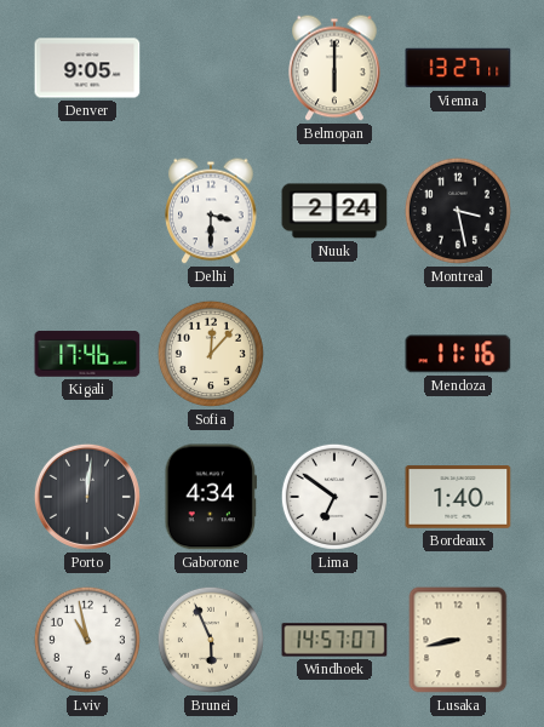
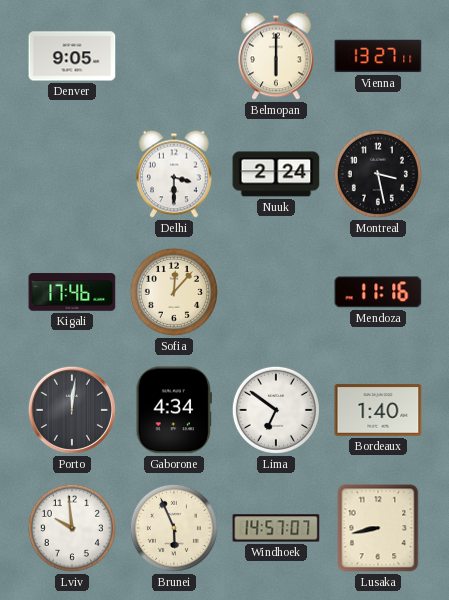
Lviv: 10:58 -> 9:59 (72, 528)
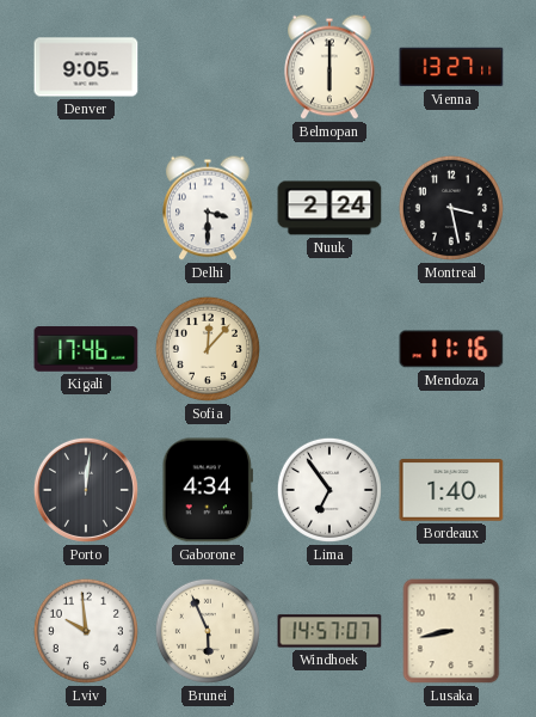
Lima: 6:51 -> 6:54 (329, 490)
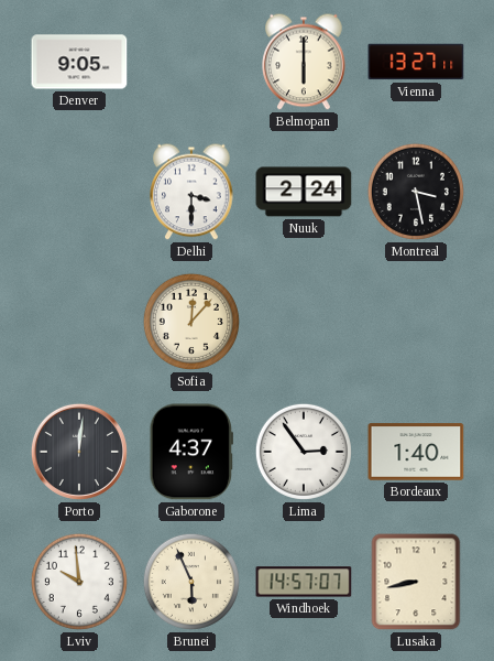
Kigali: 17:46 -> none (86, 349)
Mendoza: 11:16 -> none (451, 349)
Gaborone: 4:34 -> 4:37 (191, 452)
Lima: 6:54 -> 2:54 (304, 452)
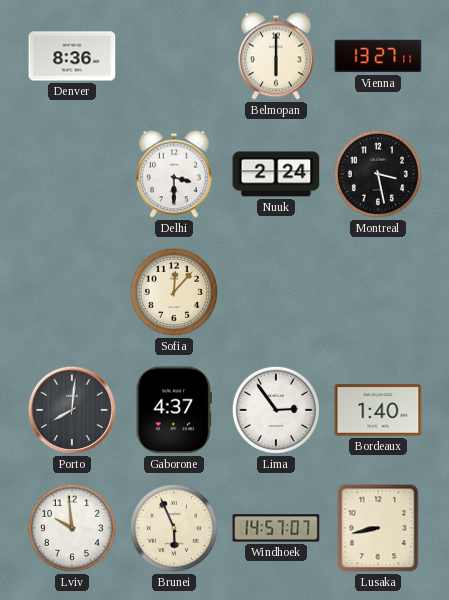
Denver: 9:05 -> 8:36 (72, 56)
Porto: 12:01 -> 8:01 (72, 410)
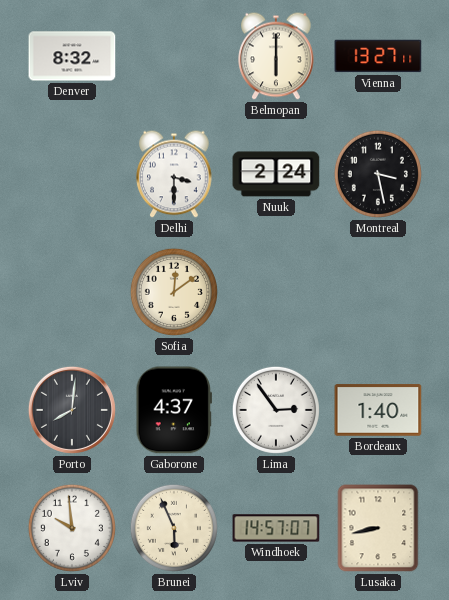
Denver: 8:36 -> 8:32 (72, 56)
Sofia: 12:07 -> 12:09 (174, 292)
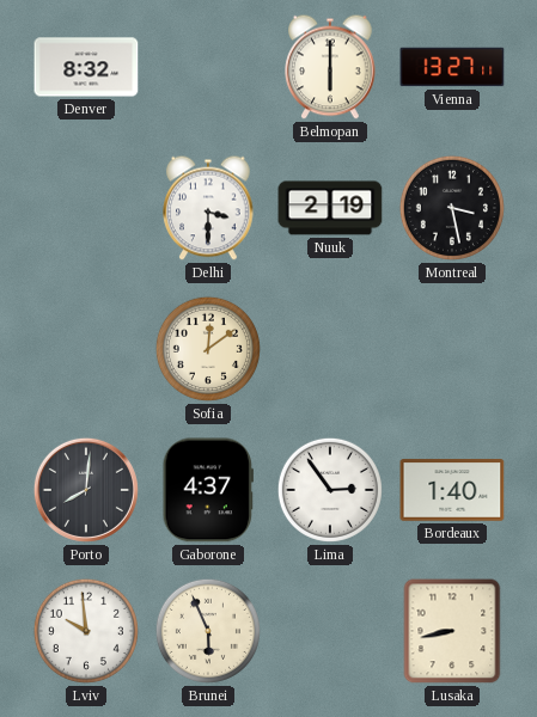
Nuuk: 2:24 -> 2:19 (330, 208)
Windhoek: 14:57 -> none (276, 528)
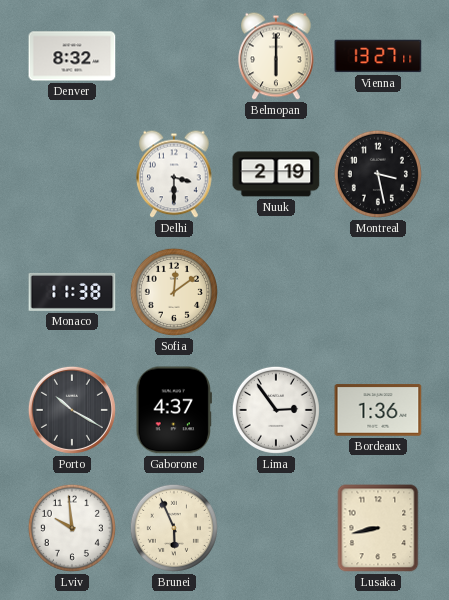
Monaco: none -> 11:38 (72, 292)
Porto: 8:01 -> 10:20 (72, 410)
Bordeaux: 1:40 -> 1:36 (378, 410)
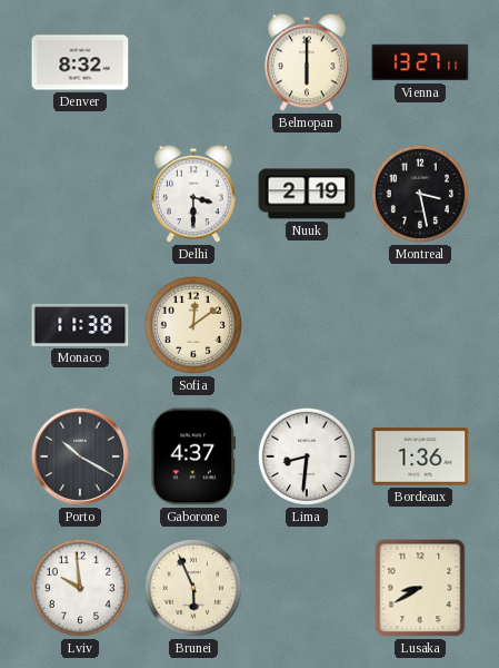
Lima: 2:54 -> 8:31 (307, 456)
Lusaka: 8:43 -> 8:40 (420, 588)
